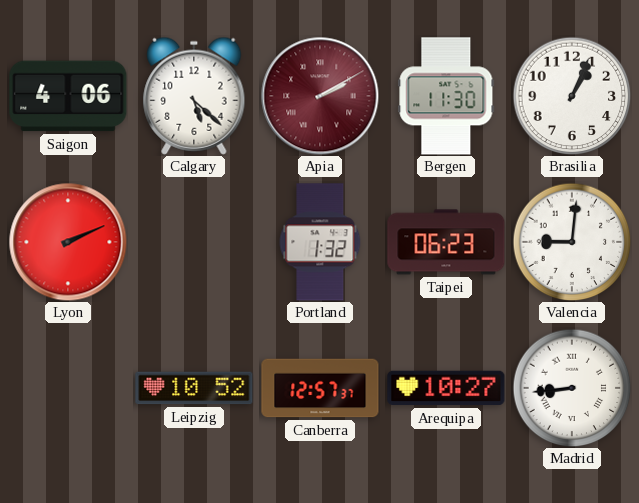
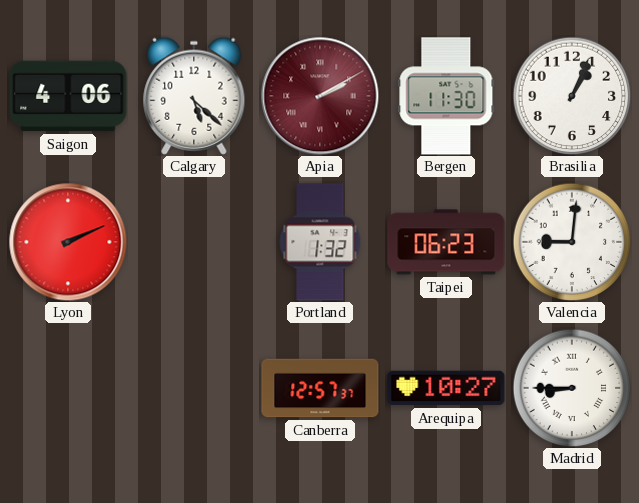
Leipzig: 10:52 -> none (194, 388)
Madrid: 8:44 -> 8:45 (572, 388)
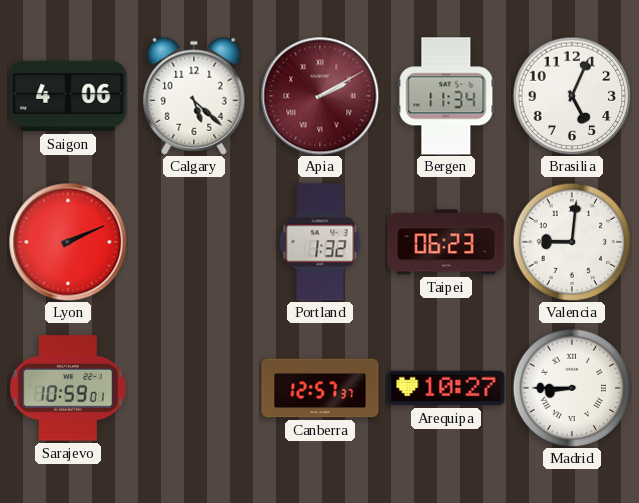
Bergen: 11:30 -> 11:34 (446, 96)
Brasilia: 1:04 -> 5:04 (572, 96)
Sarajevo: none -> 10:59 (68, 388)
